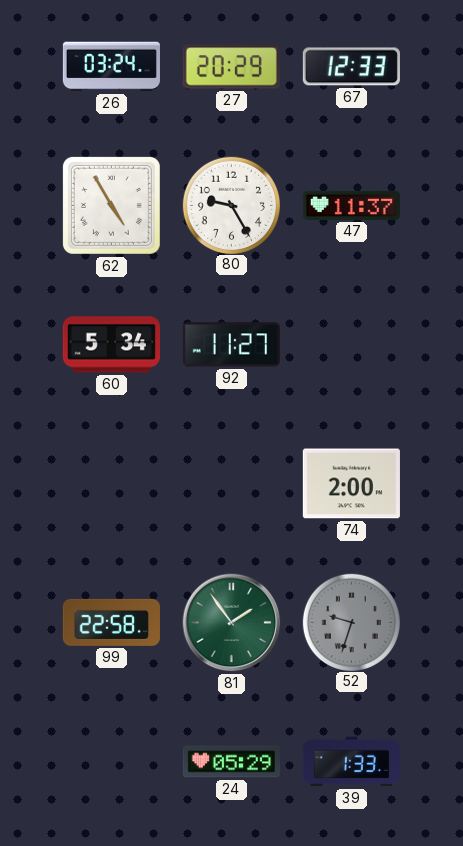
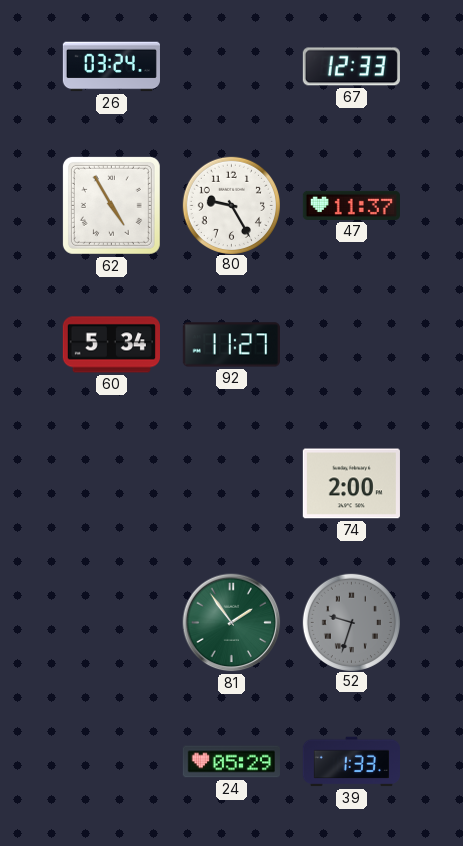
27: 20:29 -> none (231, 67)
99: 22:58 -> none (111, 622)
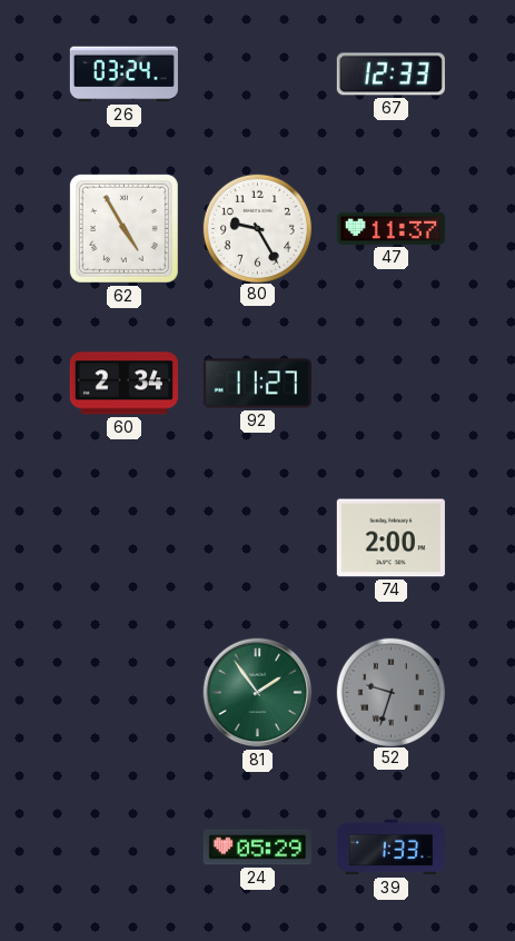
60: 5:34 -> 2:34 (123, 384)
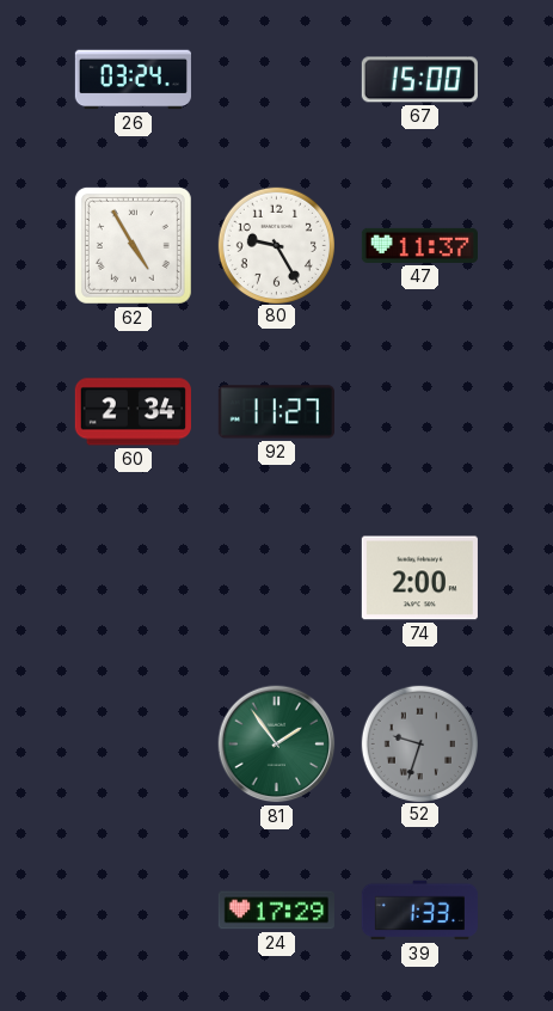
67: 12:33 -> 15:00 (419, 80)
24: 05:29 -> 17:29 (276, 911)
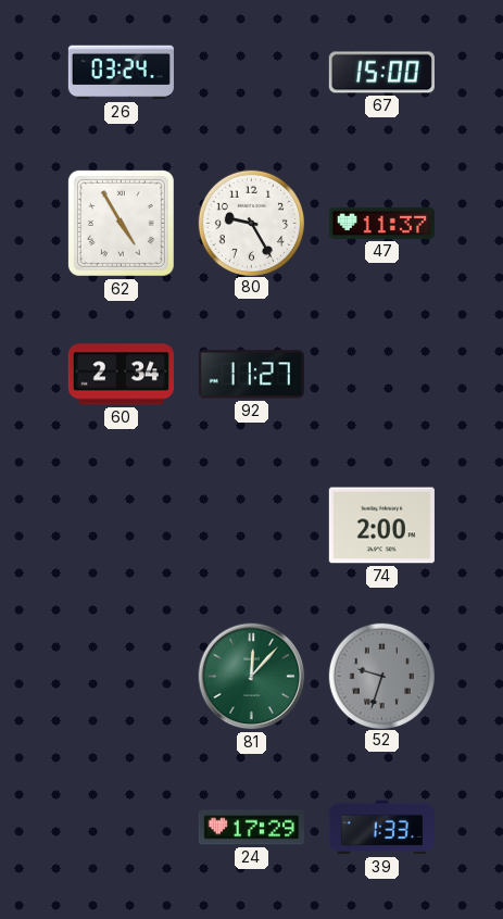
81: 1:54 -> 12:07 (252, 677)
